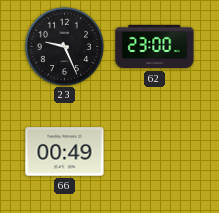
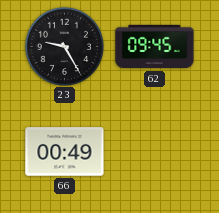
23: 9:26 -> 9:25 (64, 46)
62: 23:00 -> 09:45 (155, 47)
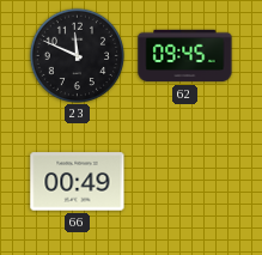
23: 9:25 -> 11:49 (77, 55)
